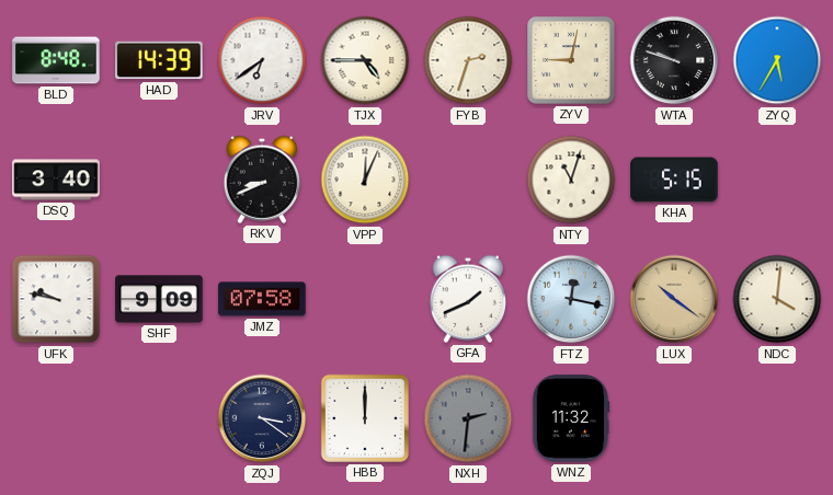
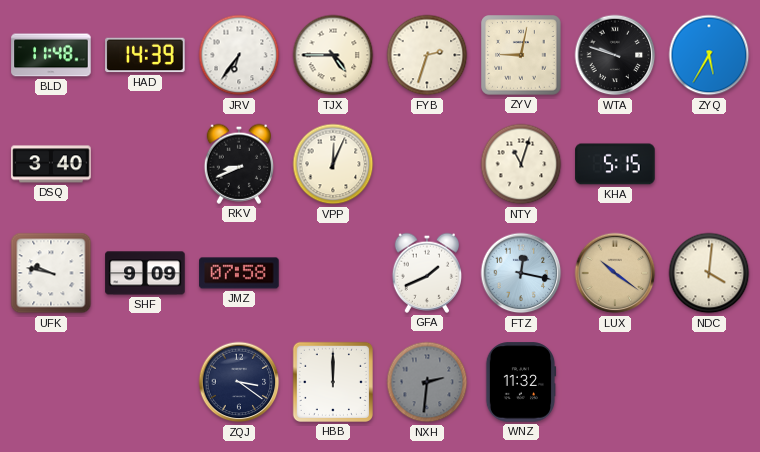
BLD: 8:48 -> 11:48 (51, 55)
JRV: 6:39 -> 6:36 (239, 55)
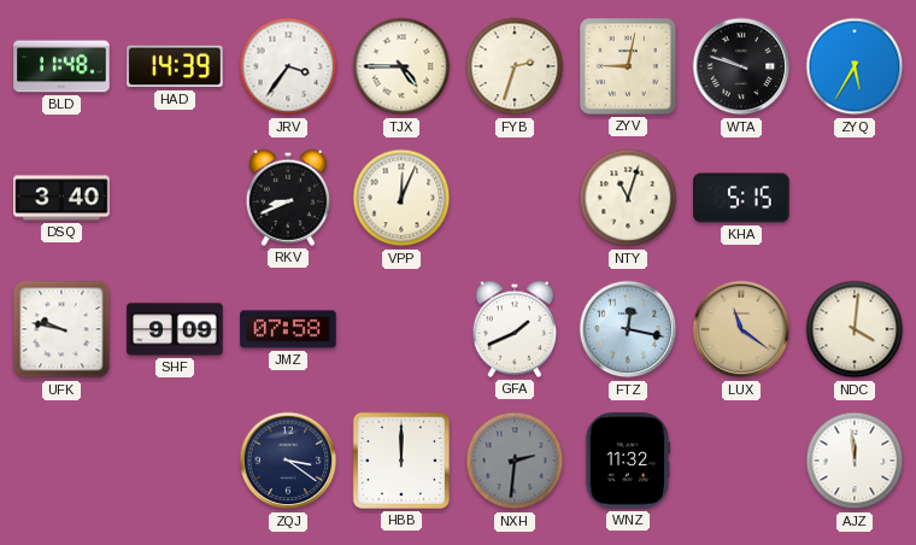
JRV: 6:36 -> 3:36 (288, 66)
LUX: 10:21 -> 11:21 (741, 329)
AJZ: none -> 11:59 (855, 461)
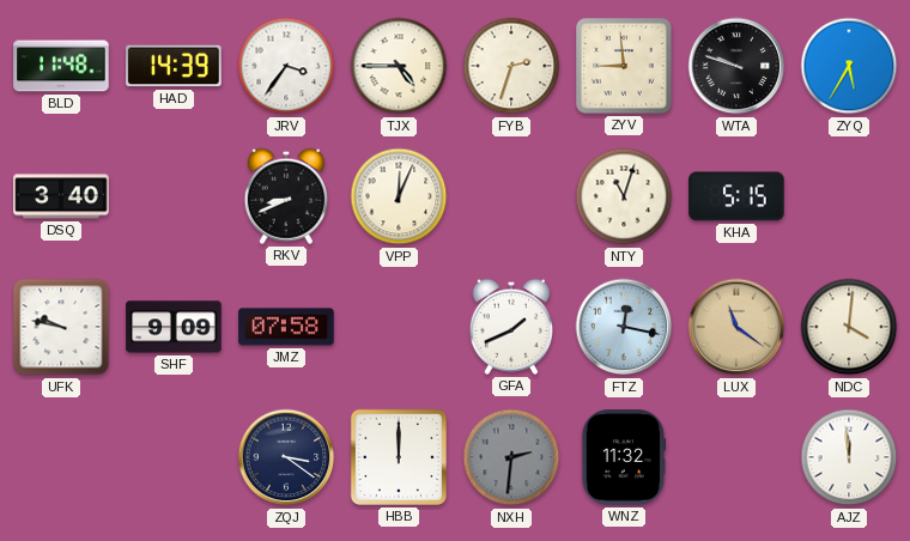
ZYV: 9:02 -> 8:59 (624, 66)
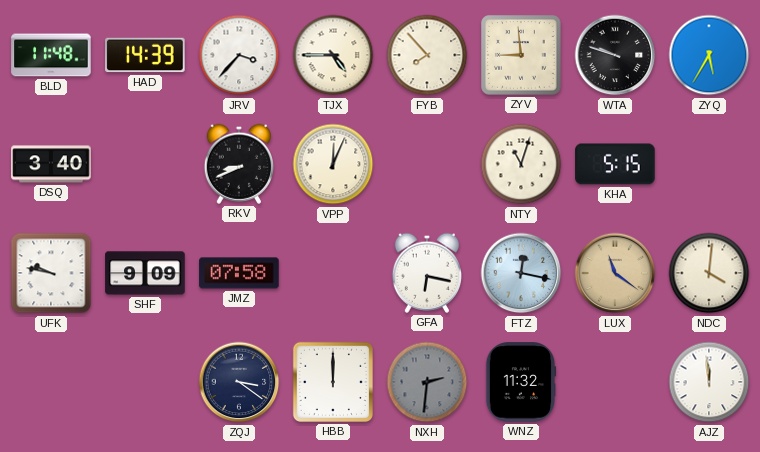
JRV: 3:36 -> 3:37 (239, 55)
FYB: 2:33 -> 7:53 (427, 55)
GFA: 1:41 -> 6:17 (426, 273)
